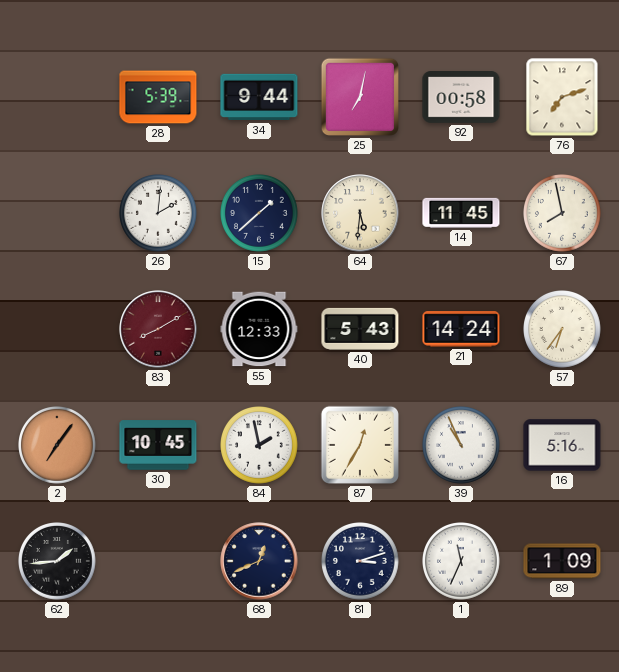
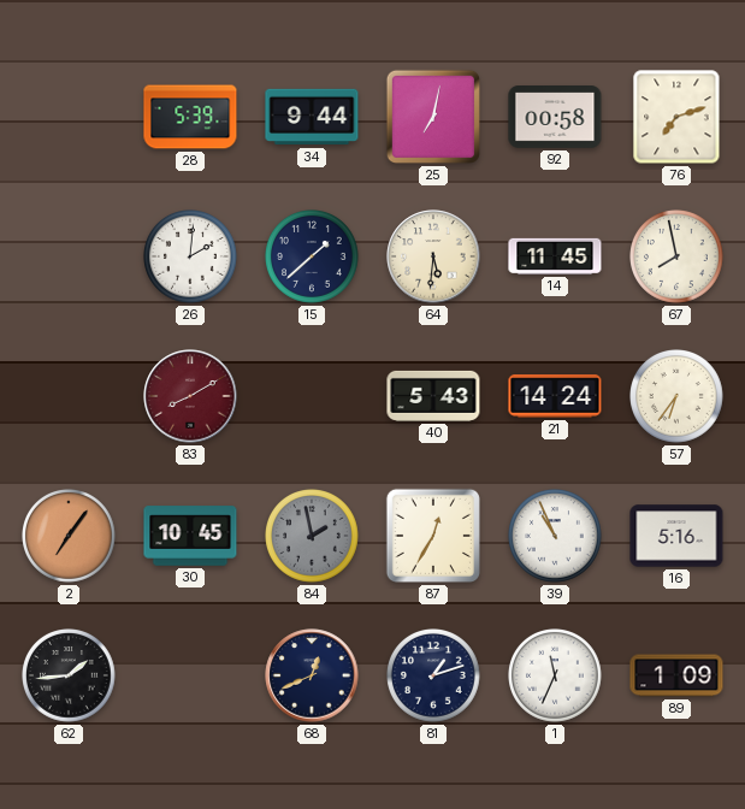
55: 12:33 -> none (259, 329)
84 dial: white -> grey (313, 537)
81: 3:12 -> 1:12 (434, 677)
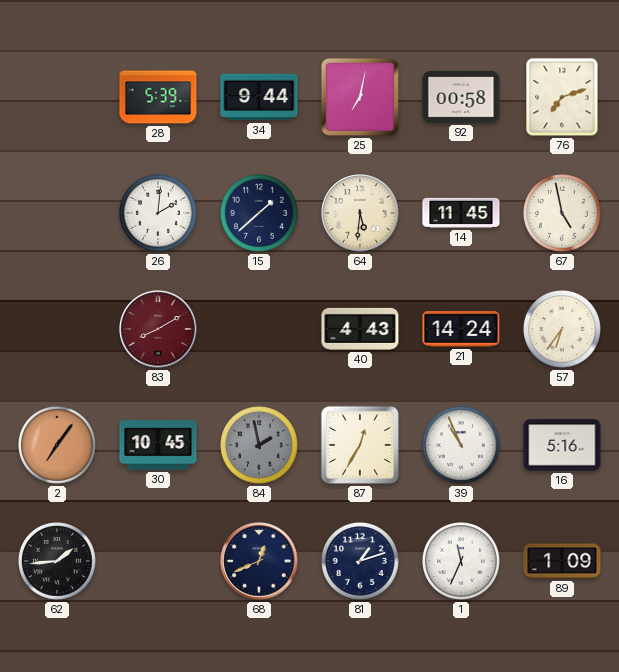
67: 7:58 -> 4:58 (563, 214)
40: 5:43 -> 4:43 (360, 329)
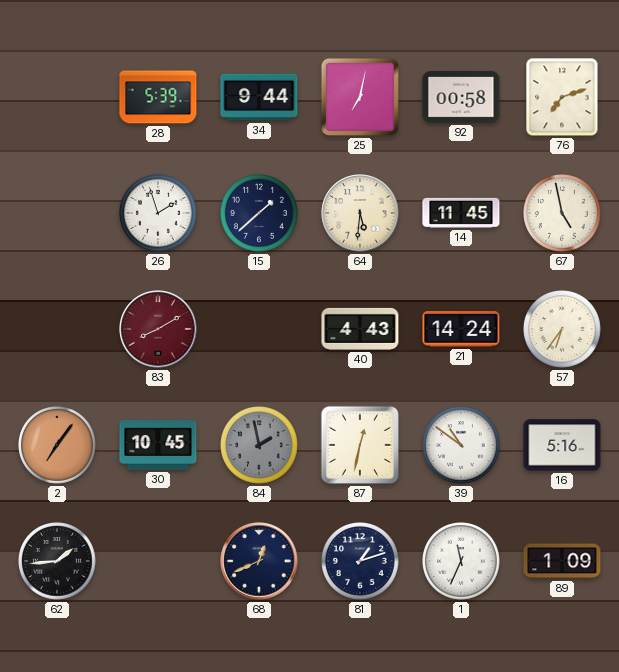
26: 2:01 -> 1:57 (159, 214)
87: 12:35 -> 12:32 (360, 445)
39: 10:56 -> 10:51 (462, 446)
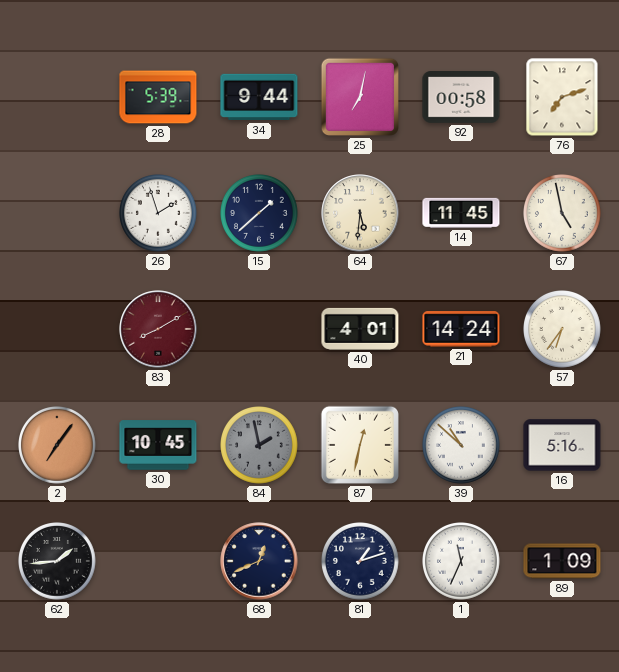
40: 4:43 -> 4:01 (360, 329)
39: 10:51 -> 10:52 (462, 446)
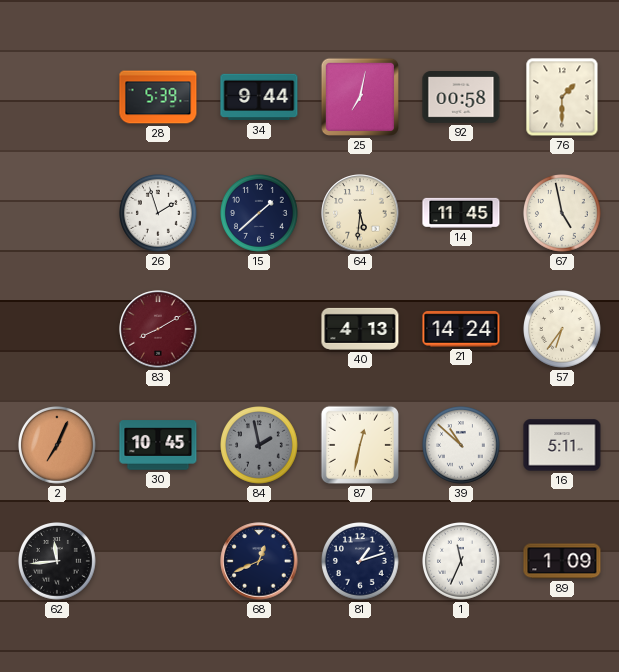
76: 7:12 -> 1:30 (562, 97)
40: 4:01 -> 4:13 (360, 329)
2: 7:06 -> 7:04 (58, 446)
16: 5:16 -> 5:11 (562, 445)
62: 1:44 -> 11:44 (58, 562)
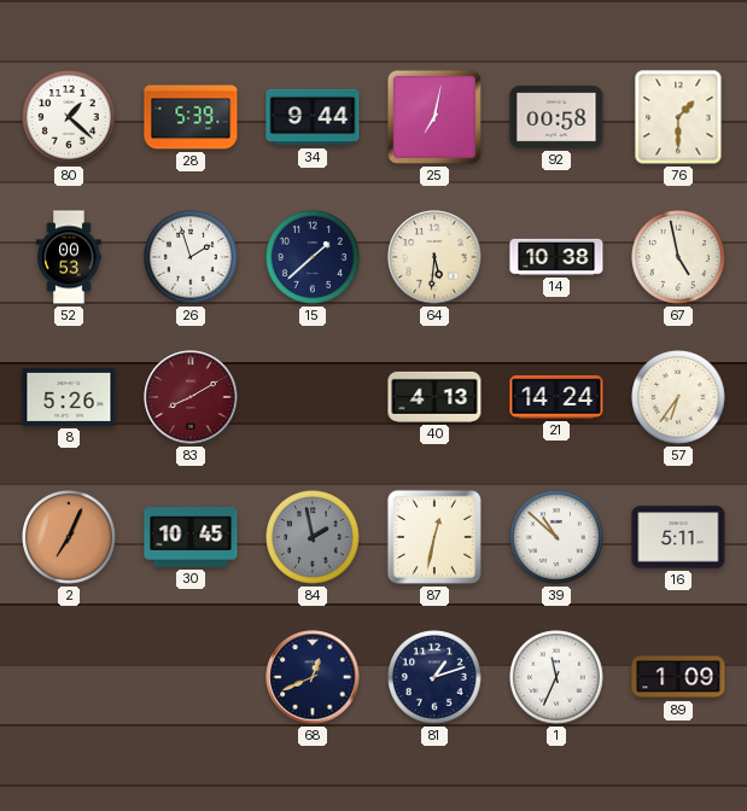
80: none -> 1:22 (70, 118)
52: none -> 00:53 (69, 257)
14: 11:45 -> 10:38 (556, 257)
8: none -> 5:26 (69, 397)
62: 11:44 -> none (58, 562)
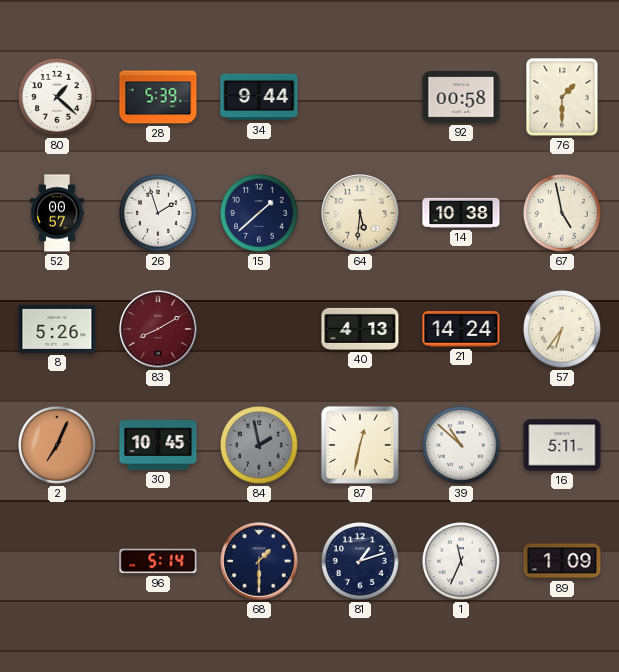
25: 7:02 -> none (434, 117)
52: 00:53 -> 00:57 (57, 213)
96: none -> 5:14 (158, 561)
68: 12:41 -> 1:30 (259, 561)
